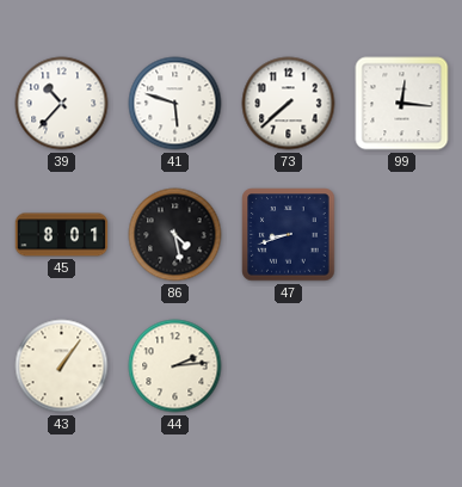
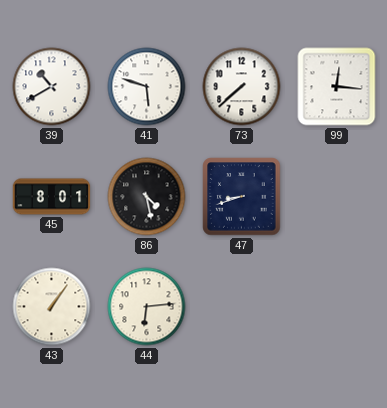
39: 10:37 -> 10:40 (52, 87)
44: 2:14 -> 6:14 (147, 307)
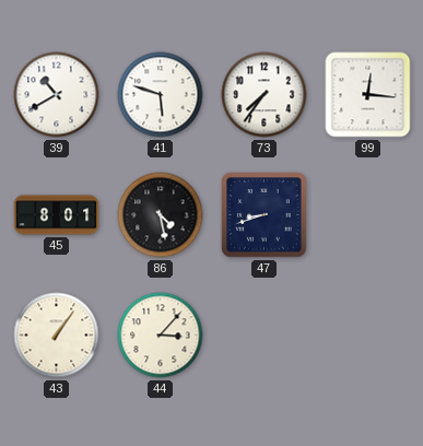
73: 7:38 -> 7:36 (265, 95)
44: 6:14 -> 3:07 (161, 336)
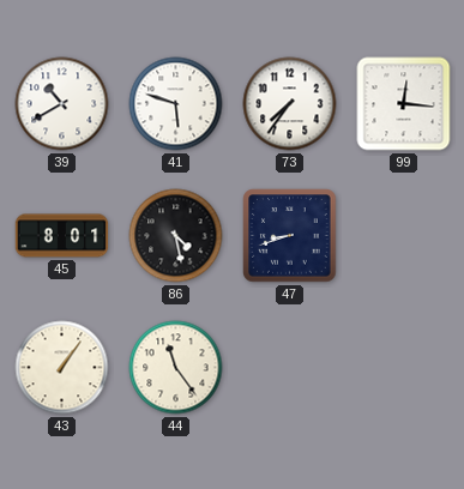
44: 3:07 -> 11:24 (176, 368)
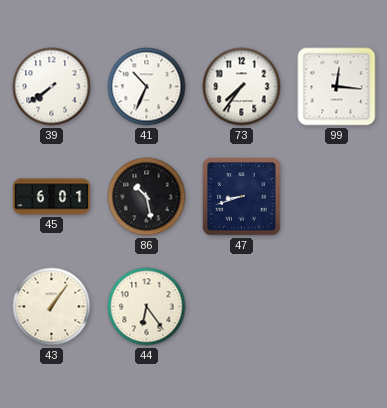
39: 10:40 -> 7:39 (52, 87)
41: 5:48 -> 10:34 (147, 87)
45: 8:01 -> 6:01 (52, 197)
86: 4:28 -> 10:28 (147, 197)
44: 11:24 -> 6:24 (147, 307)
